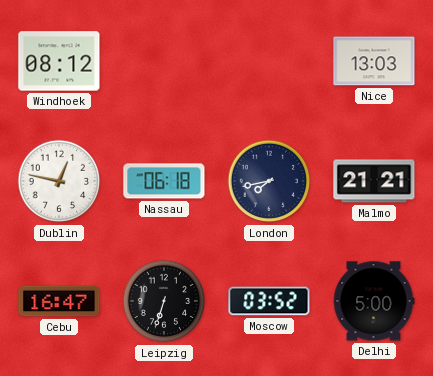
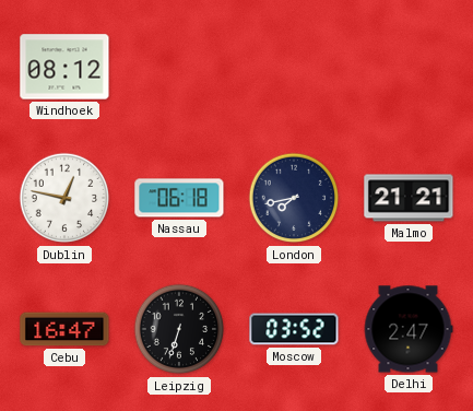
Nice: 13:03 -> none (374, 61)
Delhi: 5:00 -> 2:47 (409, 329)
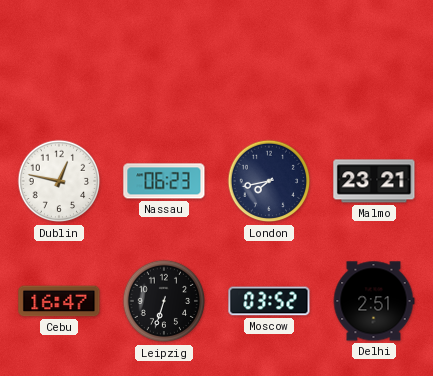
Windhoek: 08:12 -> none (64, 67)
Nassau: 06:18 -> 06:23 (164, 181)
Malmo: 21:21 -> 23:21 (374, 181)
Delhi: 2:47 -> 2:51 (374, 301)
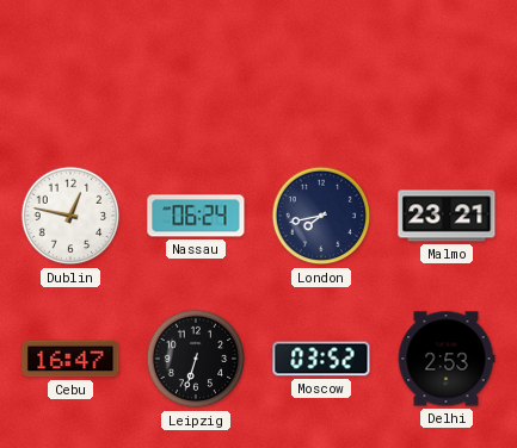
Nassau: 06:23 -> 06:24 (196, 216)
Delhi: 2:51 -> 2:53 (447, 359)
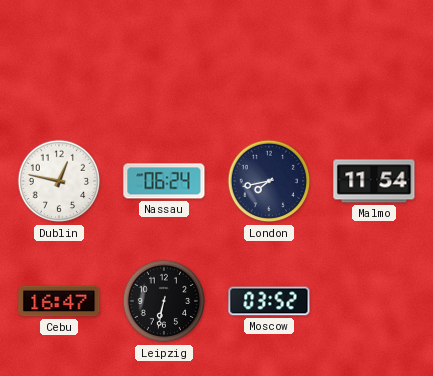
Malmo: 23:21 -> 11:54 (374, 181)
Leipzig: 6:33 -> 6:32 (164, 301)
Delhi: 2:53 -> none (447, 359)
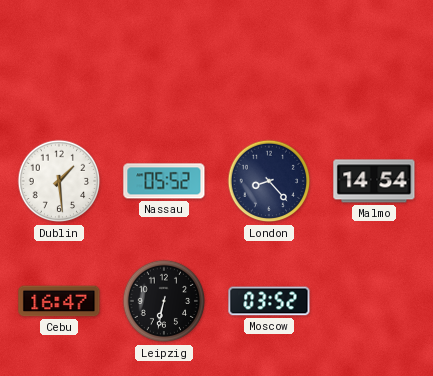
Dublin: 12:47 -> 1:29 (59, 181)
Nassau: 06:24 -> 05:52 (164, 181)
London: 7:43 -> 8:23 (269, 181)
Malmo: 11:54 -> 14:54 (374, 181)
